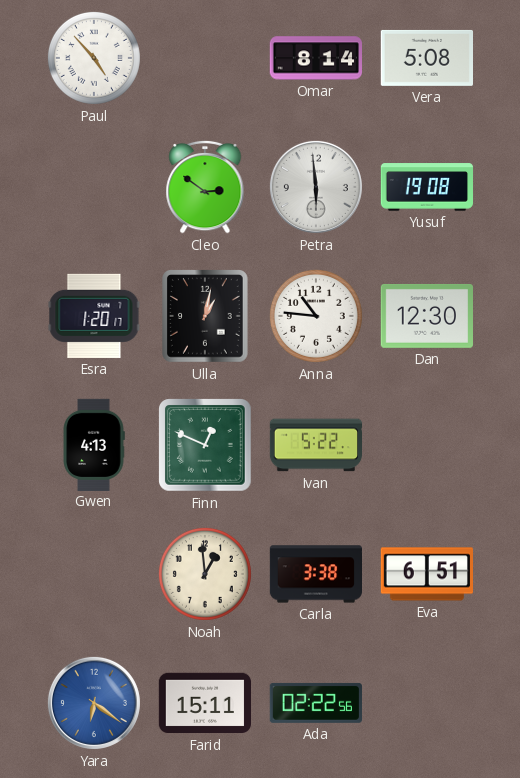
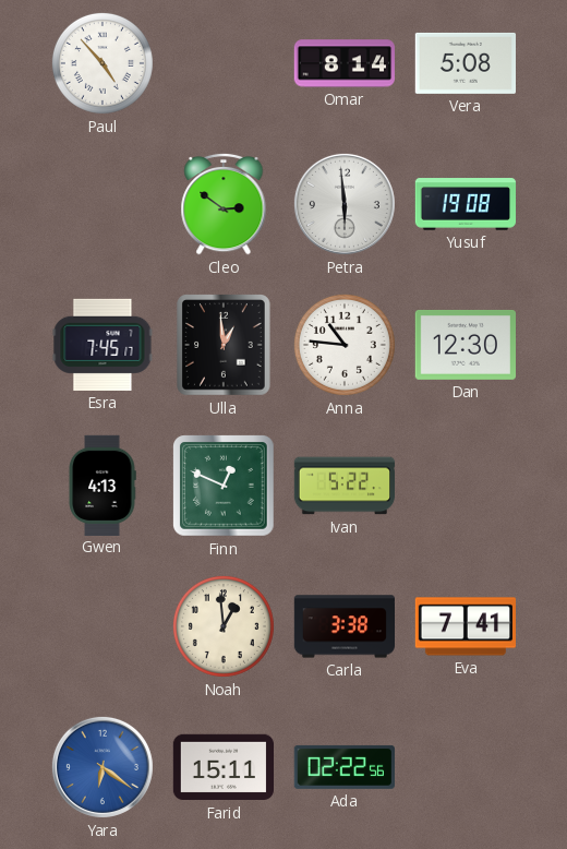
Esra: 1:20 -> 7:45 (102, 345)
Ulla: 1:02 -> 12:59 (225, 346)
Eva: 6:51 -> 7:41 (465, 626)
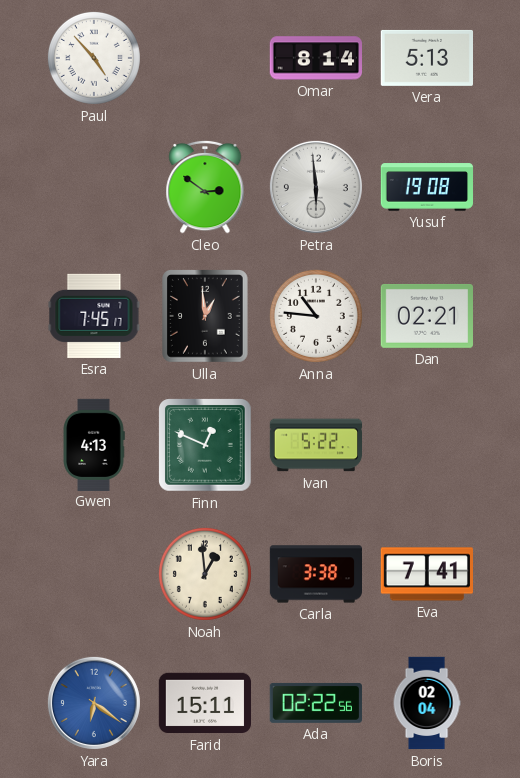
Vera: 5:08 -> 5:13 (426, 58)
Dan: 12:30 -> 02:21 (426, 316)
Boris: none -> 02:04 (427, 703)
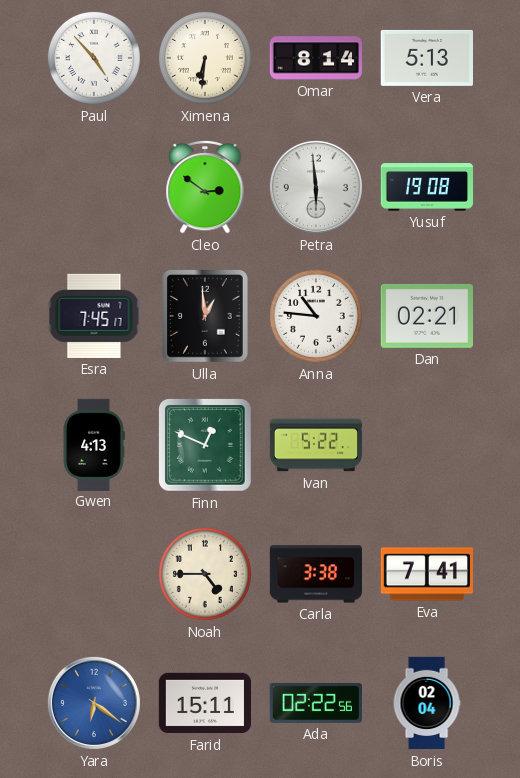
Ximena: none -> 6:31 (205, 58)
Noah: 12:59 -> 4:45 (205, 574)
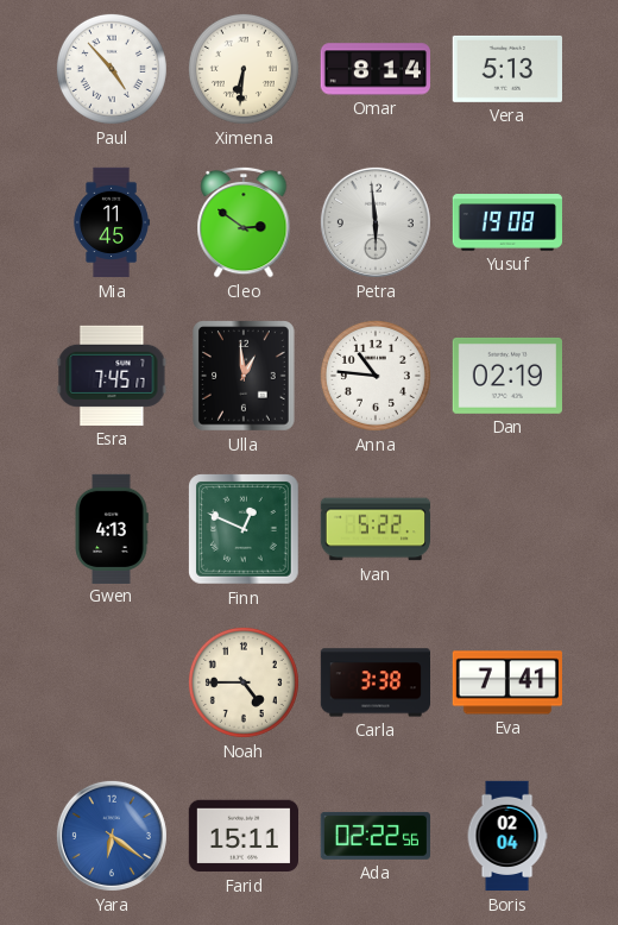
Mia: none -> 11:45 (112, 222)
Dan: 02:21 -> 02:19 (506, 376)
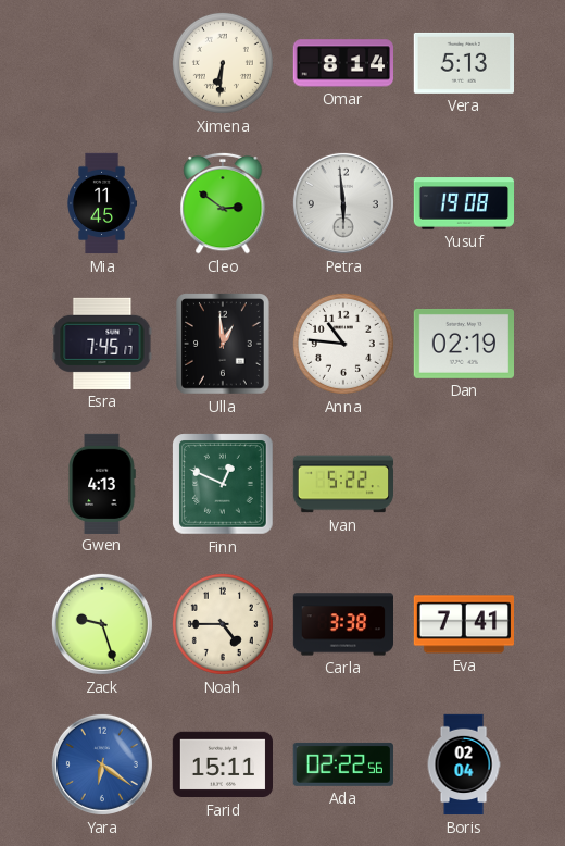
Paul: 4:53 -> none (112, 69)
Zack: none -> 9:27 (102, 624)
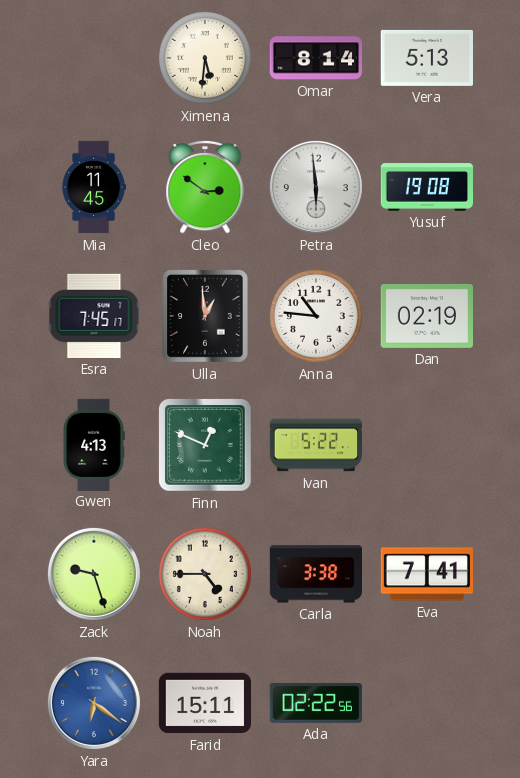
Ximena: 6:31 -> 5:31 (205, 58)
Boris: 02:04 -> none (464, 764)
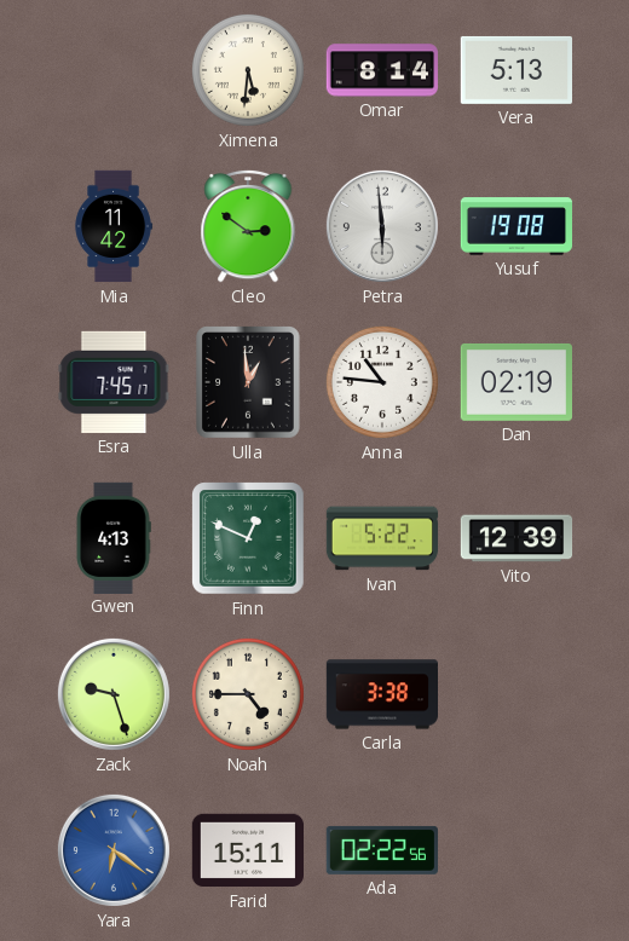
Mia: 11:45 -> 11:42 (114, 226)
Vito: none -> 12:39 (517, 538)
Eva: 7:41 -> none (426, 574)
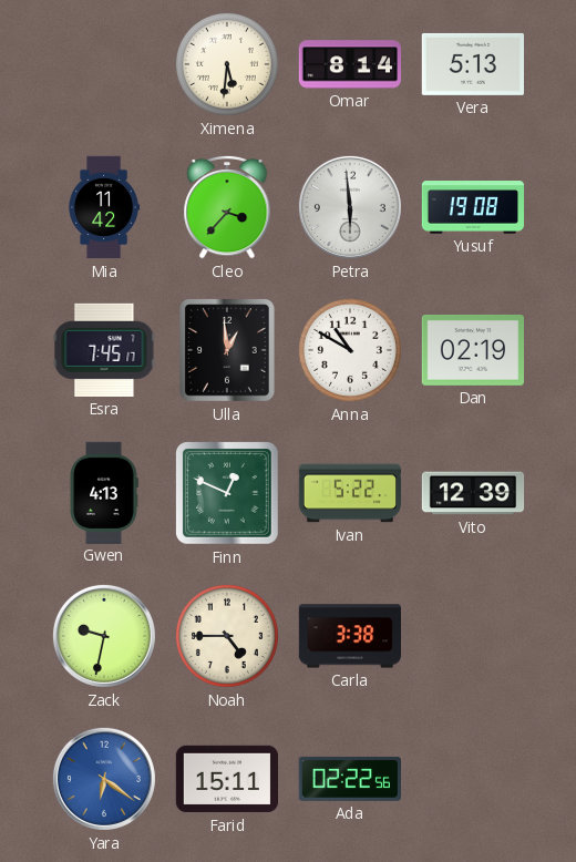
Cleo: 2:51 -> 3:37 (227, 207)
Anna: 10:46 -> 10:50 (350, 350)
Zack: 9:27 -> 9:32 (104, 636)
